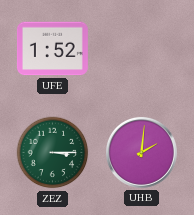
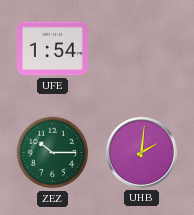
UFE: 1:52 -> 1:54 (52, 49)
ZEZ: 3:15 -> 10:15 (53, 153)
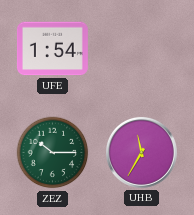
UHB: 2:01 -> 11:35 (141, 152)
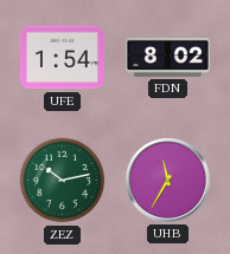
FDN: none -> 8:02 (167, 57)
ZEZ: 10:15 -> 10:13 (63, 181)
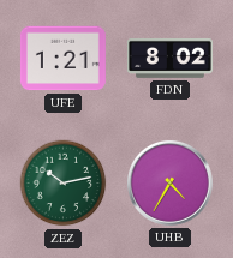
UFE: 1:54 -> 1:21 (62, 59)
UHB: 11:35 -> 4:35 (169, 182)
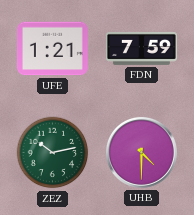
FDN: 8:02 -> 7:59 (141, 48)
UHB: 4:35 -> 4:30 (141, 152)
